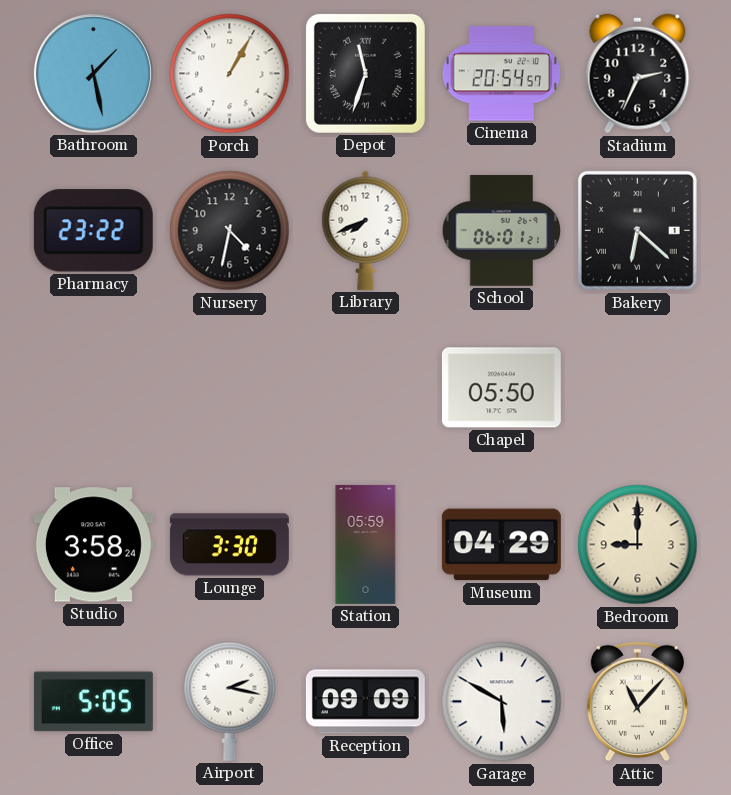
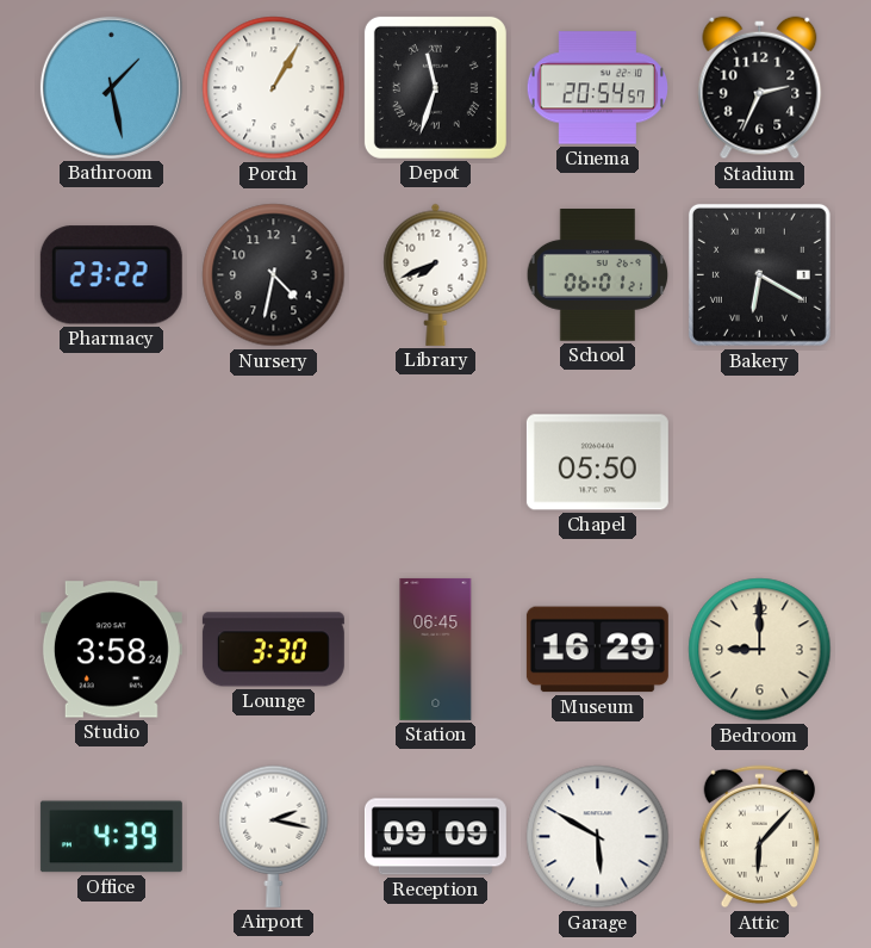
Bakery: 6:22 -> 6:20 (759, 274)
Station: 05:59 -> 06:45 (436, 649)
Museum: 04:29 -> 16:29 (597, 650)
Office: 5:05 -> 4:39 (111, 837)
Attic: 11:07 -> 6:07 (759, 837)
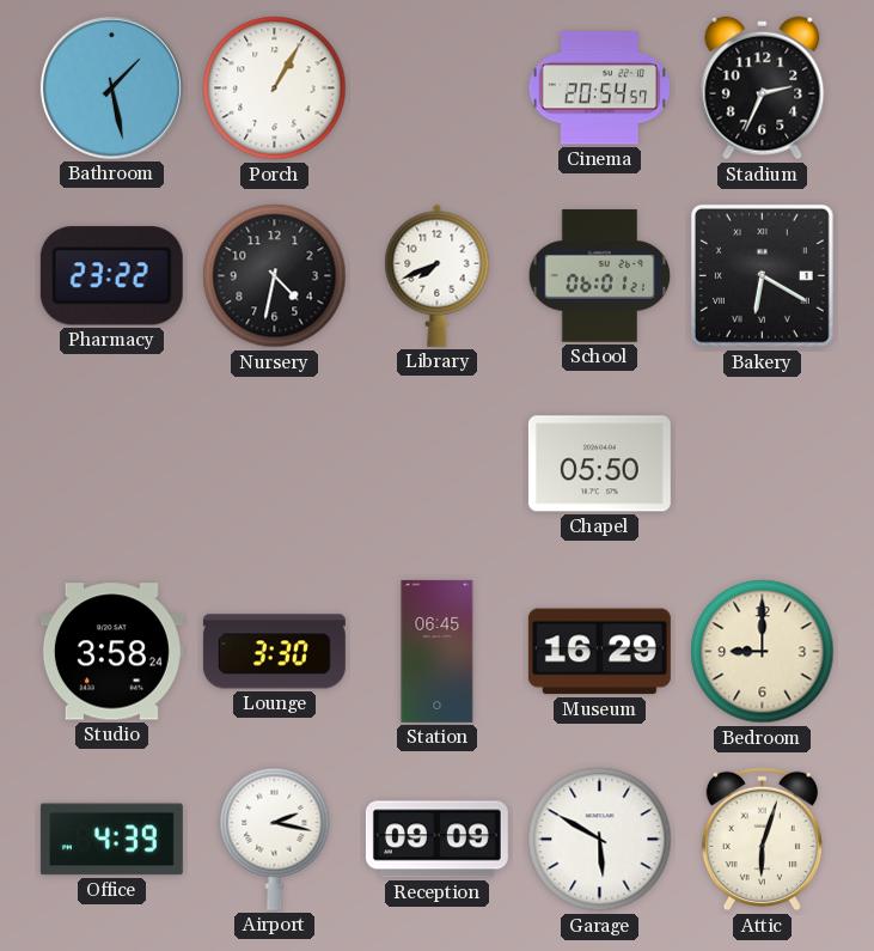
Depot: 11:33 -> none (435, 87)
Attic: 6:07 -> 6:03 (762, 840)
